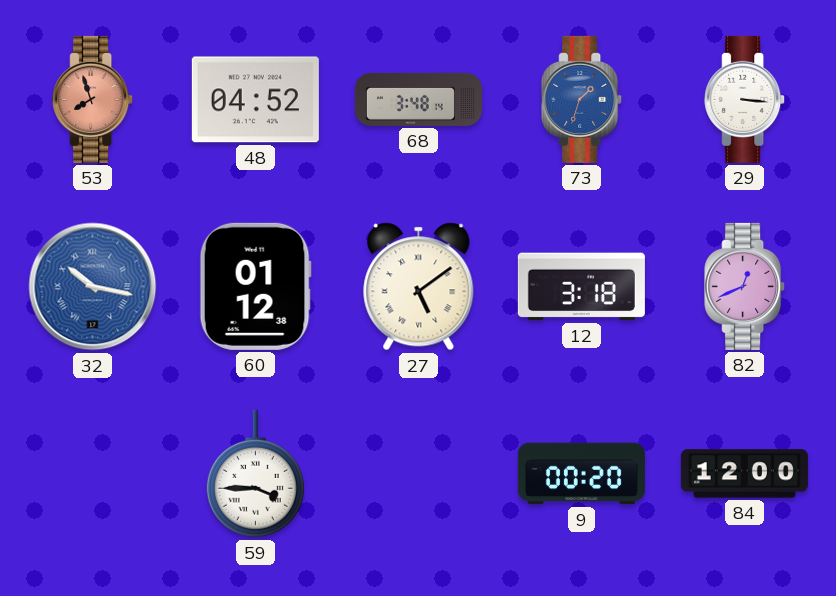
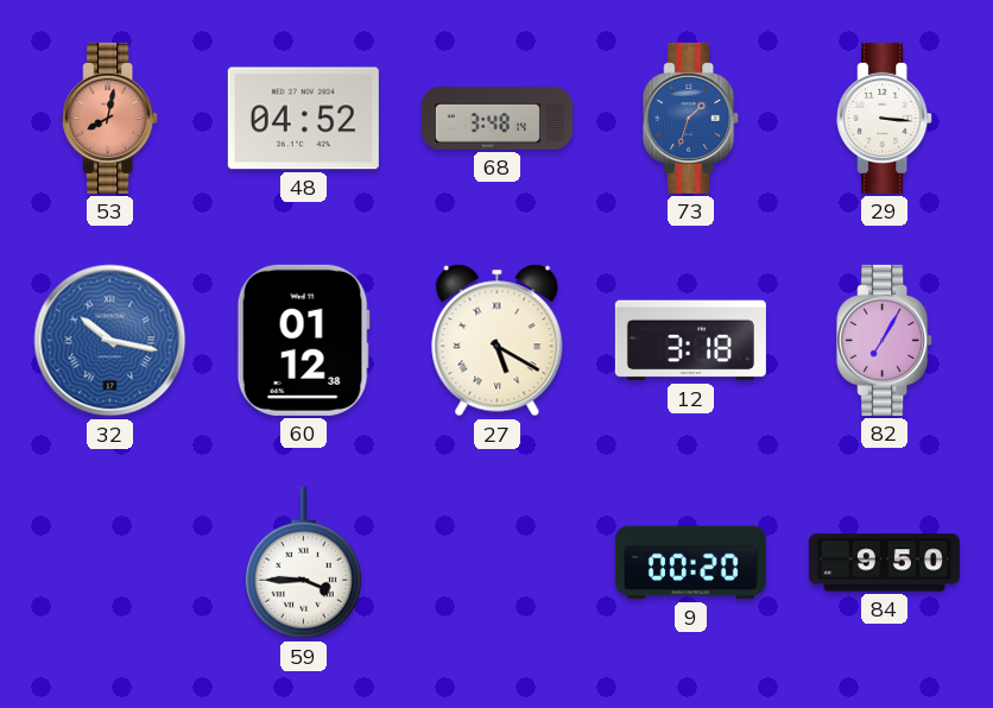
53: 7:57 -> 8:02 (110, 118)
27: 5:09 -> 5:20 (498, 341)
82: 12:41 -> 7:05 (885, 340)
84: 12:00 -> 9:50 (884, 563)
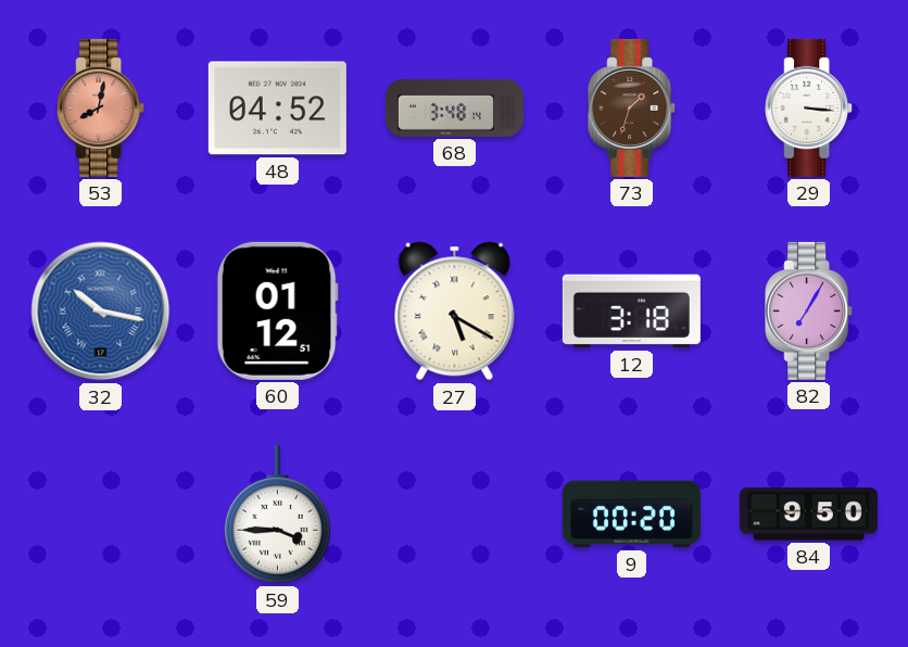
73 dial: blue -> brown (632, 107)
60: 01:12:38 -> 01:12:51 (277, 310)
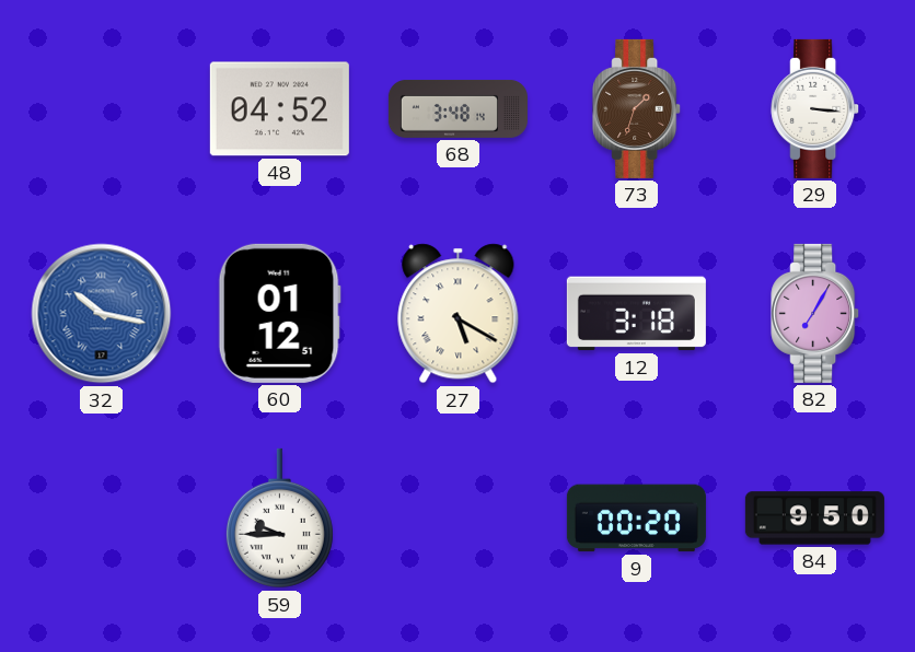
53: 8:02 -> none (101, 107)
59: 3:45 -> 9:45 (279, 519)
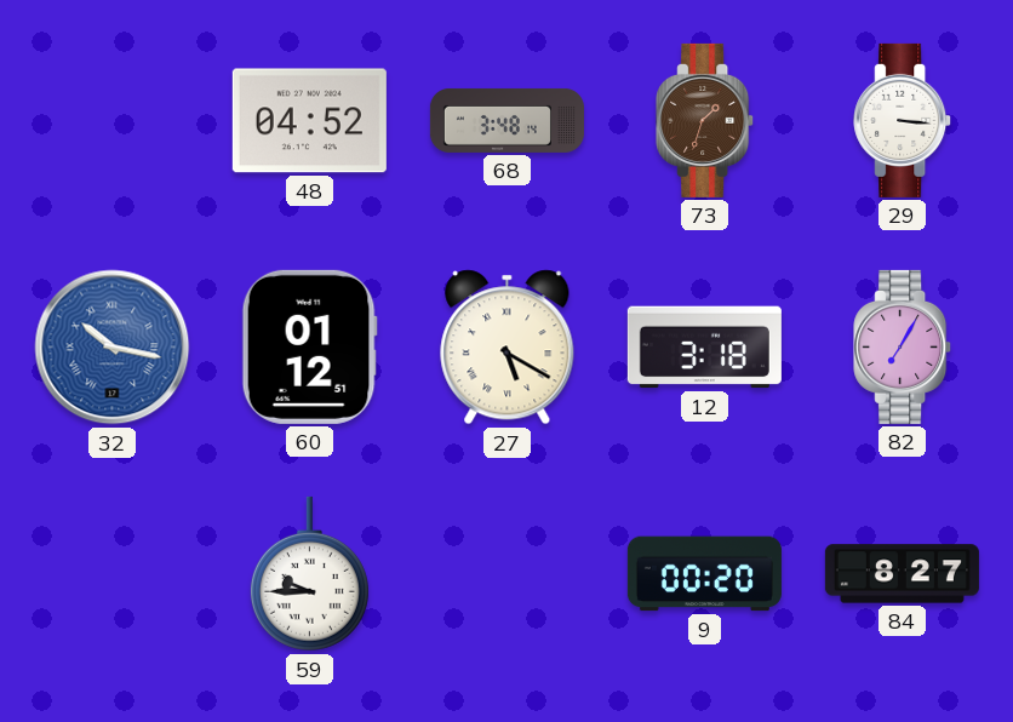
84: 9:50 -> 8:27 (902, 574)
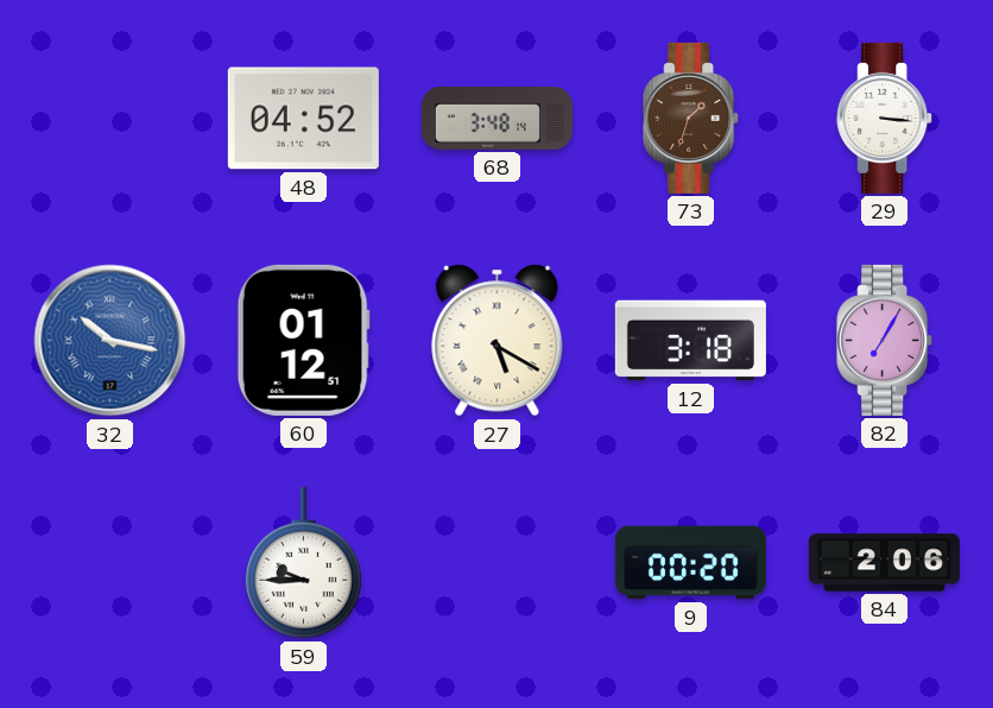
84: 8:27 -> 2:06 (884, 563)
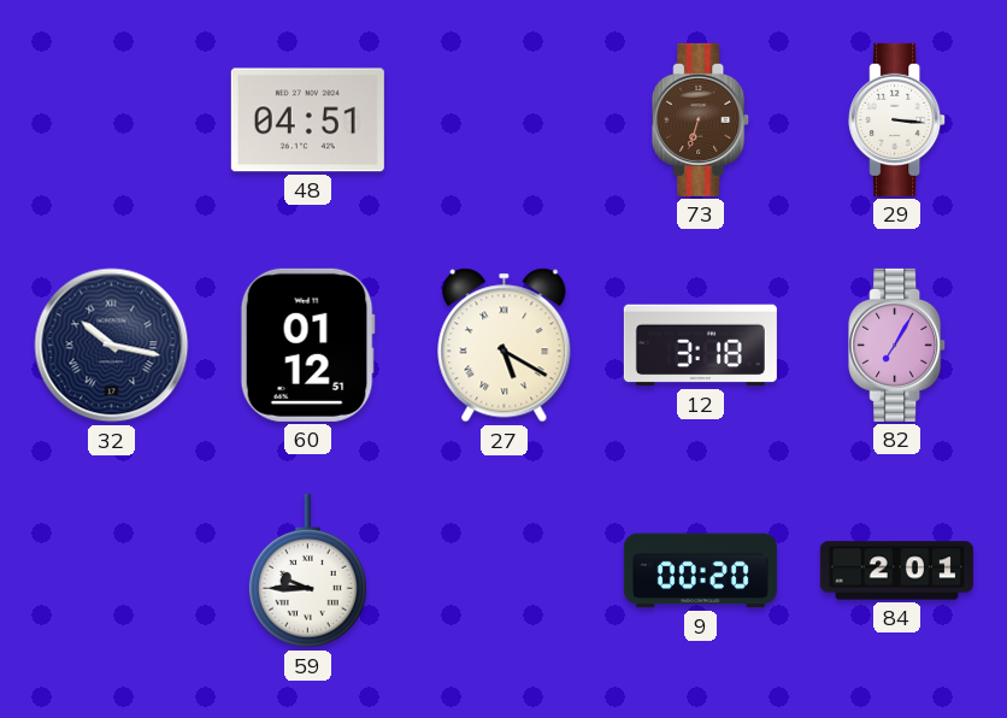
48: 04:52 -> 04:51 (307, 120)
68: 3:48 -> none (496, 118)
73: 1:33 -> 6:33 (701, 119)
32 dial: blue -> navy (112, 346)
84: 2:06 -> 2:01 (896, 571)
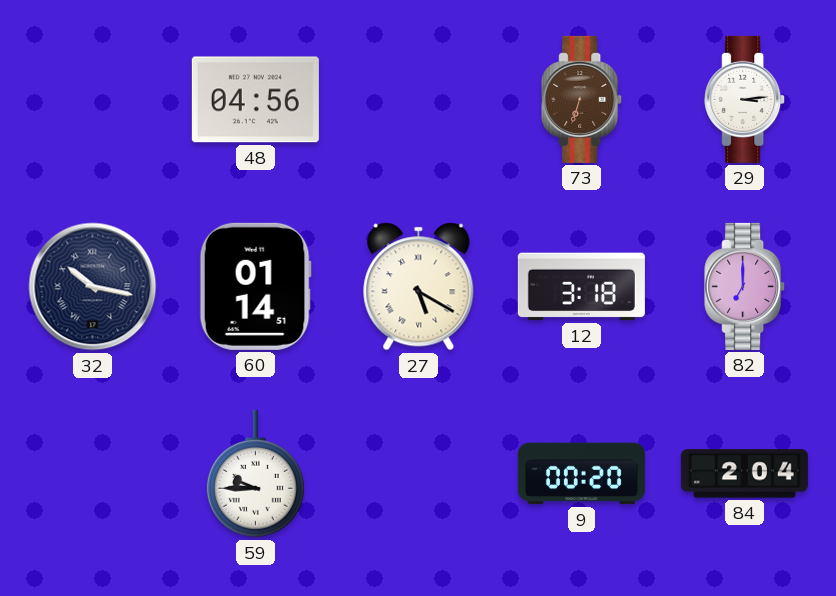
48: 04:51 -> 04:56 (255, 100)
29: 3:16 -> 3:14 (745, 99)
60: 01:12 -> 01:14 (255, 286)
82: 7:05 -> 7:00 (745, 286)
84: 2:01 -> 2:04 (744, 474)
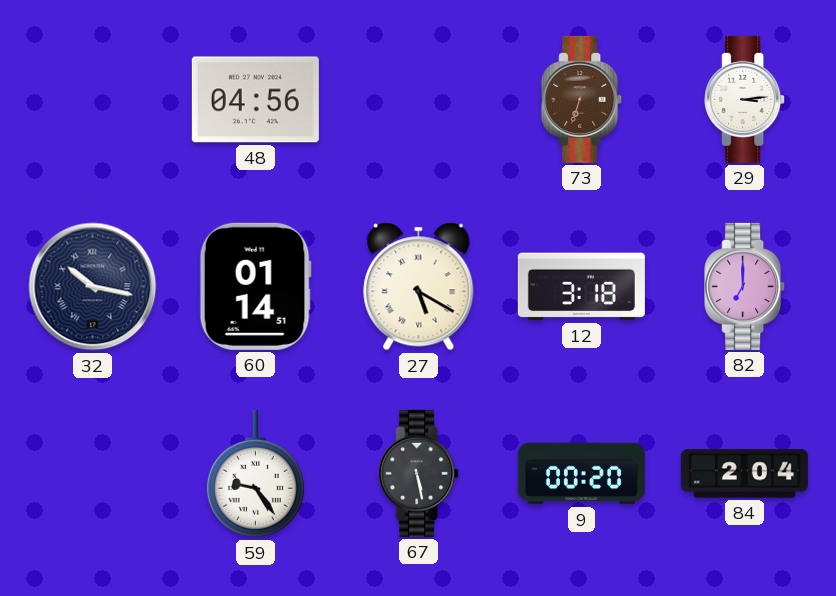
59: 9:45 -> 9:24 (255, 474)
67: none -> 5:28 (419, 473)
